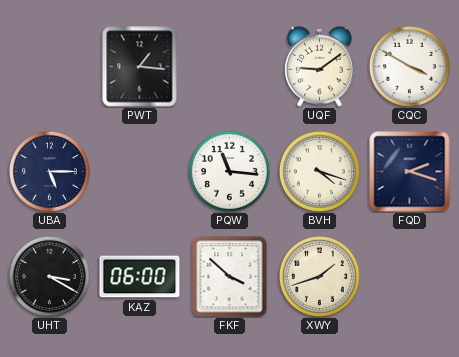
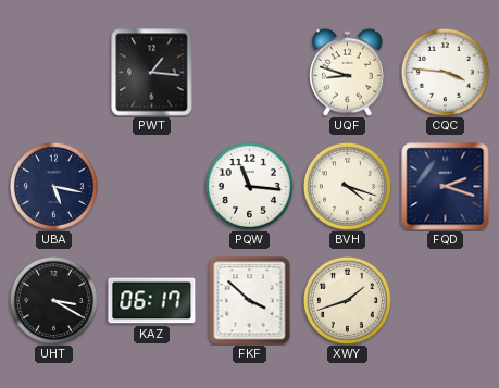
UQF: 9:09 -> 8:48 (348, 72)
CQC: 3:50 -> 3:46 (445, 72)
UBA: 5:15 -> 5:17 (53, 186)
KAZ: 06:00 -> 06:17 (152, 301)
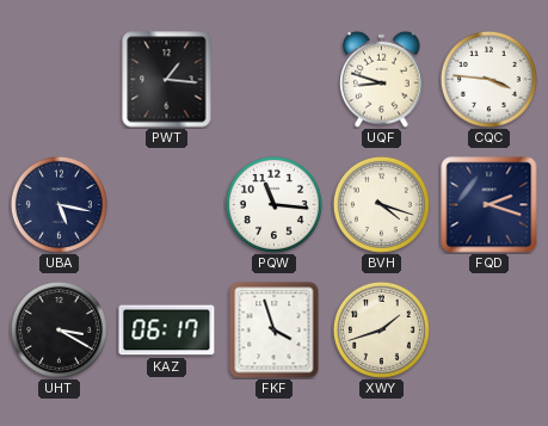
FKF: 3:52 -> 3:57 (275, 331)
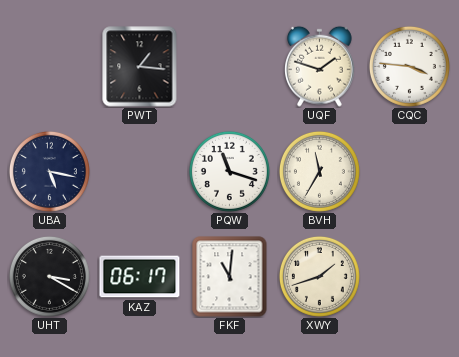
UQF: 8:48 -> 1:48 (320, 66)
PQW: 11:16 -> 11:18 (229, 171)
BVH: 4:18 -> 11:35 (319, 171)
FQD: 2:18 -> none (489, 205)
FKF: 3:57 -> 11:01 (230, 277)
